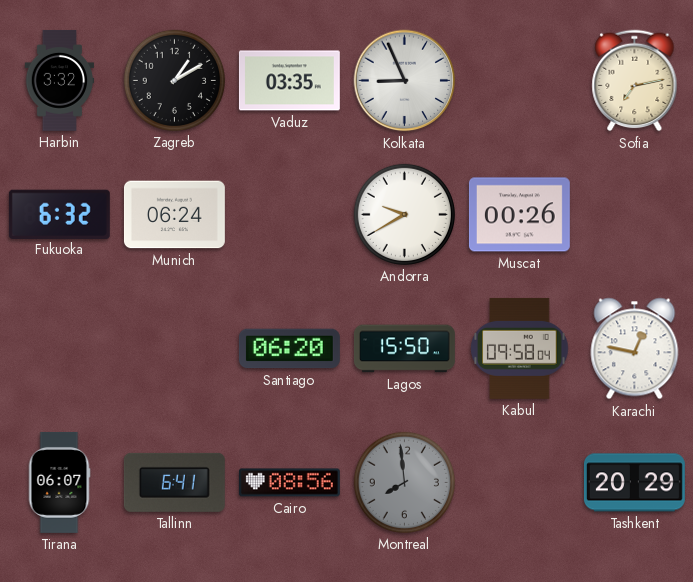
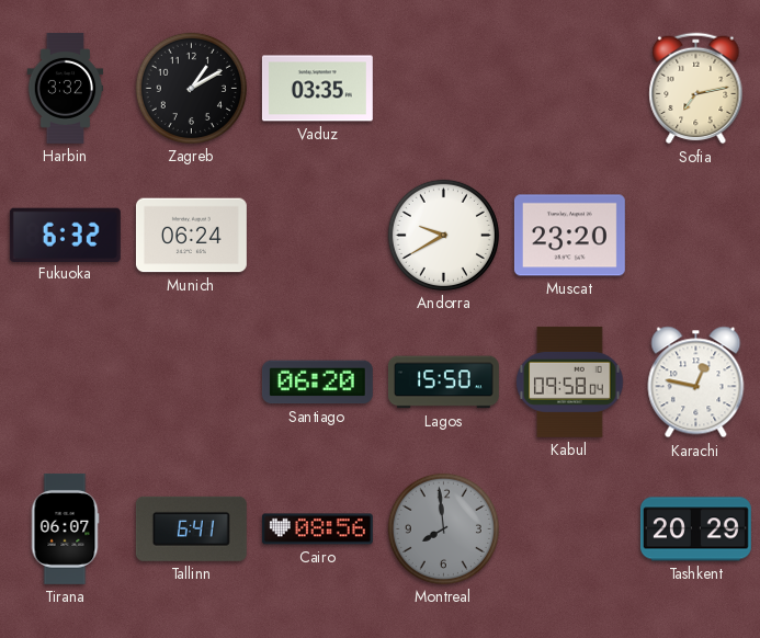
Kolkata: 8:56 -> none (405, 81)
Muscat: 00:26 -> 23:20 (569, 236)
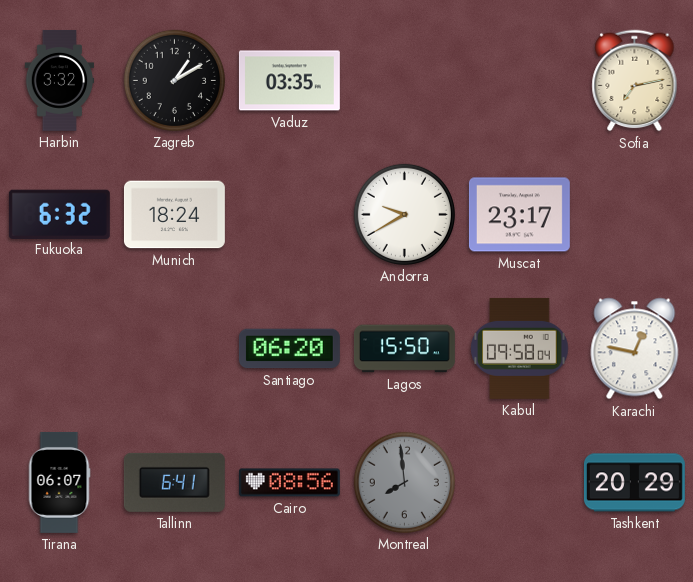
Munich: 06:24 -> 18:24 (174, 215)
Muscat: 23:20 -> 23:17 (519, 215)
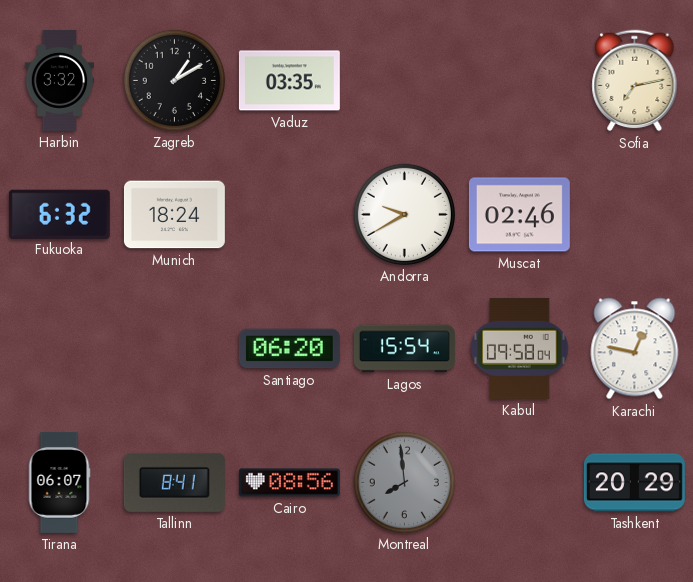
Muscat: 23:17 -> 02:46 (519, 215)
Lagos: 15:50 -> 15:54 (404, 349)
Tallinn: 6:41 -> 8:41 (174, 482)
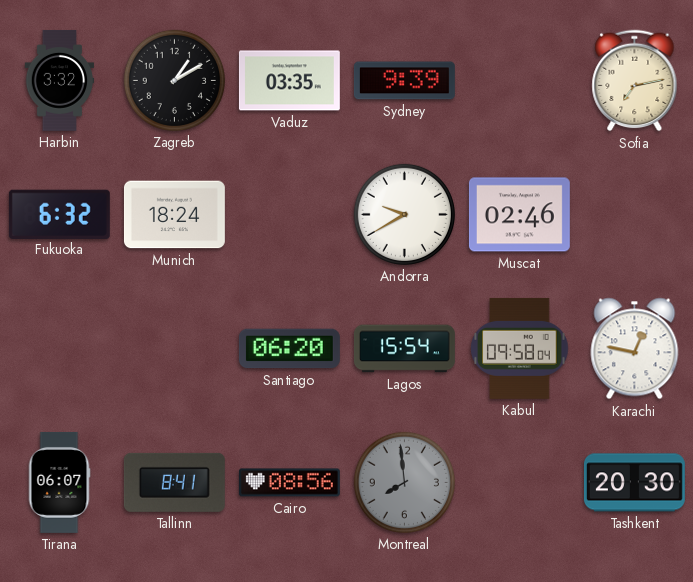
Sydney: none -> 9:39 (404, 81)
Tashkent: 20:29 -> 20:30 (634, 483)
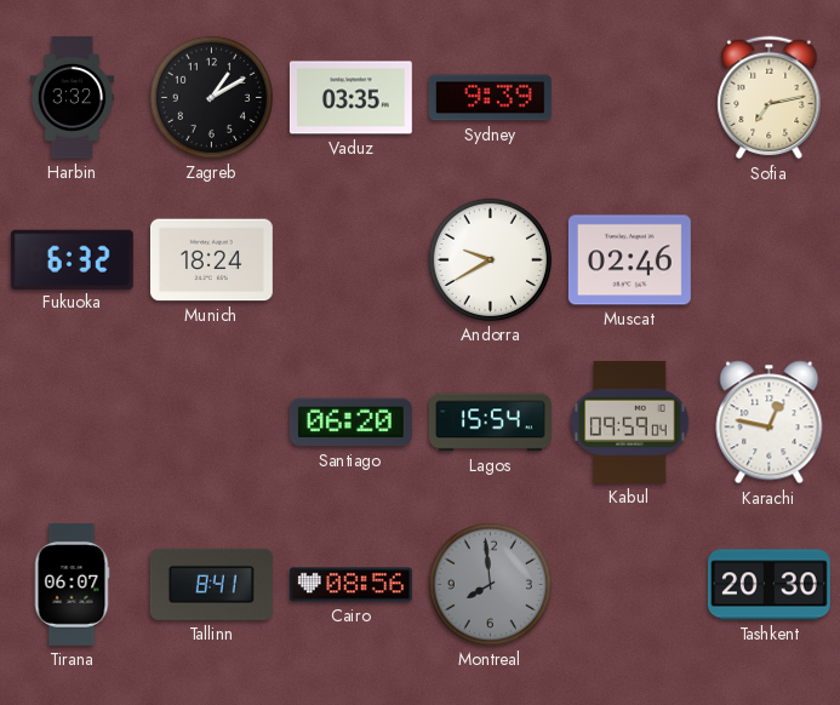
Kabul: 09:58 -> 09:59 (630, 422)
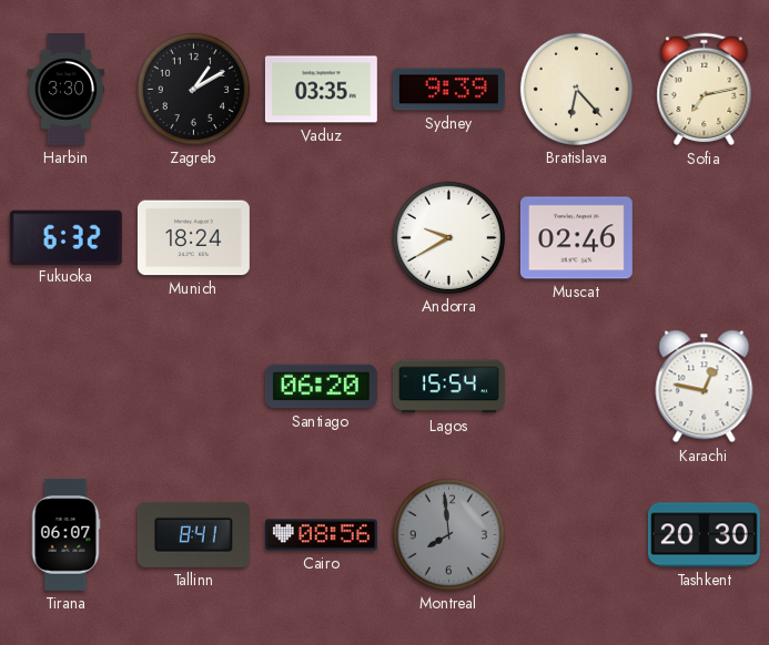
Harbin: 3:32 -> 3:30 (67, 89)
Bratislava: none -> 6:23 (576, 89)
Kabul: 09:59 -> none (630, 422)
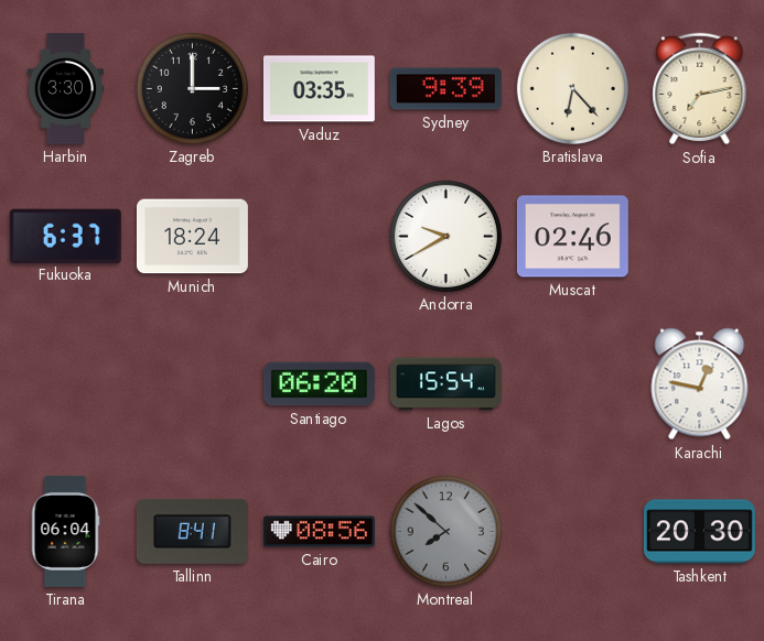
Zagreb: 1:10 -> 3:00 (192, 88)
Fukuoka: 6:32 -> 6:37 (65, 236)
Tirana: 06:07 -> 06:04 (65, 531)
Montreal: 7:59 -> 7:52 (445, 531)
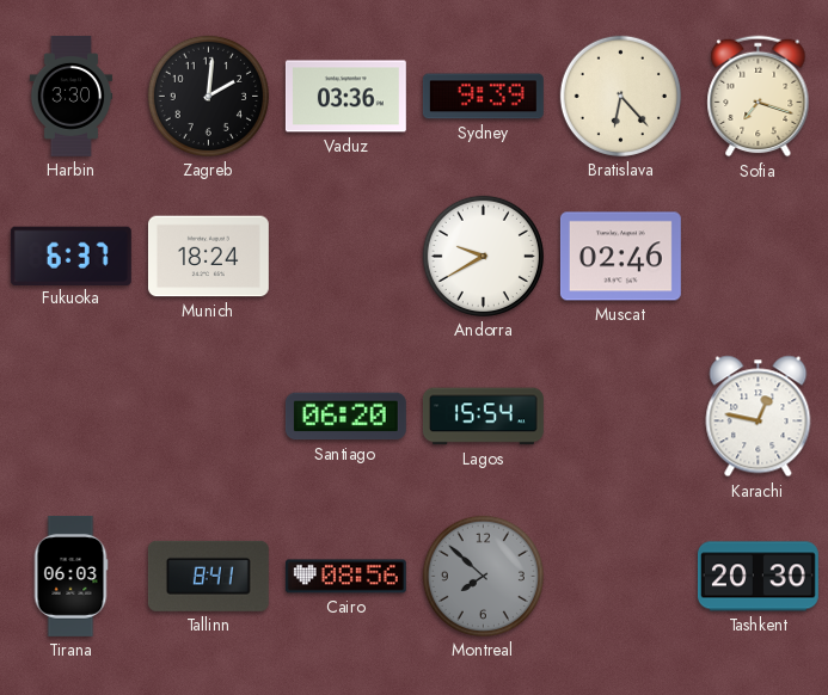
Zagreb: 3:00 -> 2:01 (208, 96)
Vaduz: 03:35 -> 03:36 (345, 97)
Sofia: 7:13 -> 7:18 (759, 97)
Tirana: 06:04 -> 06:03 (70, 576)
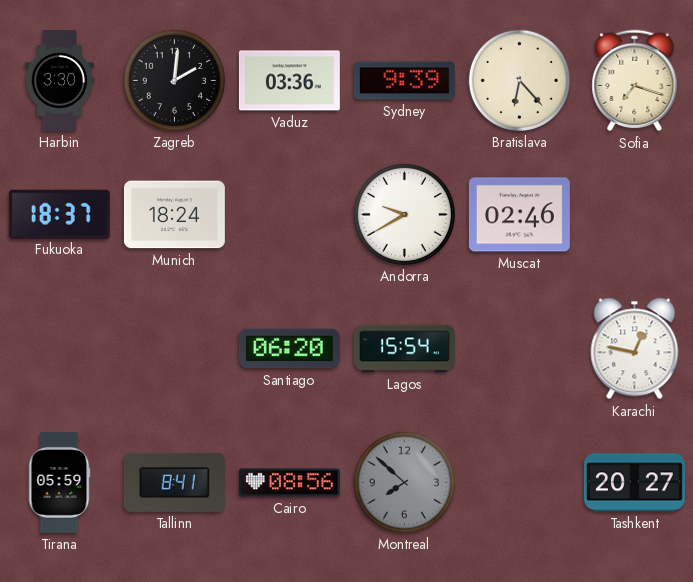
Fukuoka: 6:37 -> 18:37 (59, 214)
Tirana: 06:03 -> 05:59 (59, 482)
Tashkent: 20:30 -> 20:27 (634, 483)
